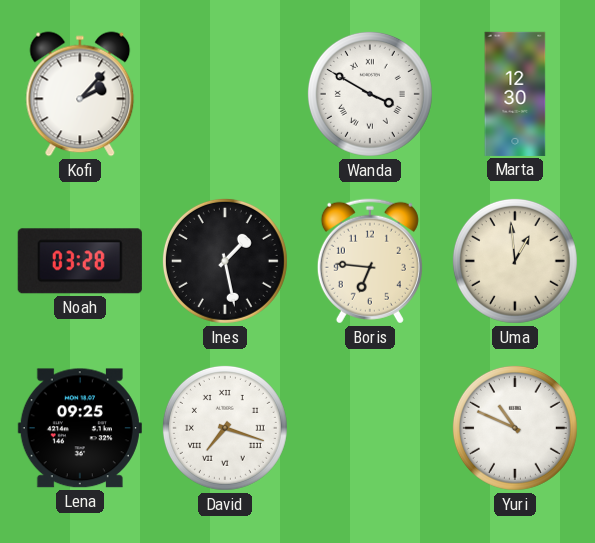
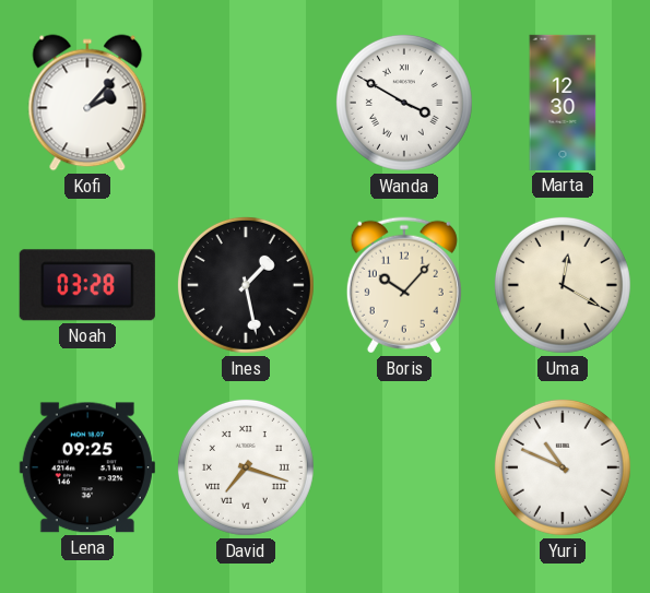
Boris: 6:46 -> 10:07 (404, 285)
Uma: 12:59 -> 12:20 (563, 285)
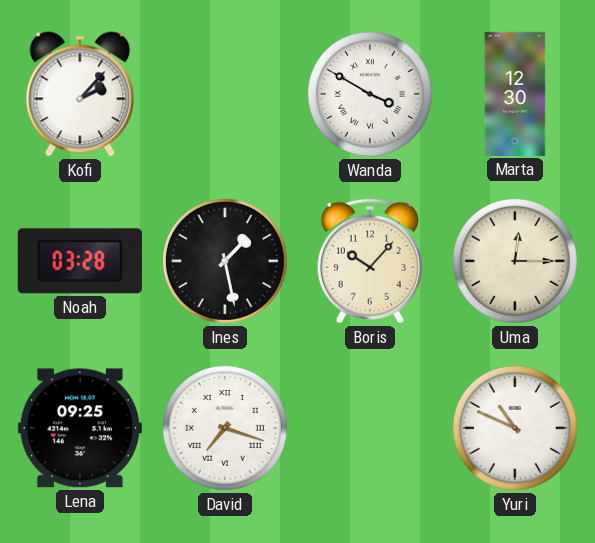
Uma: 12:20 -> 12:15 (515, 261)
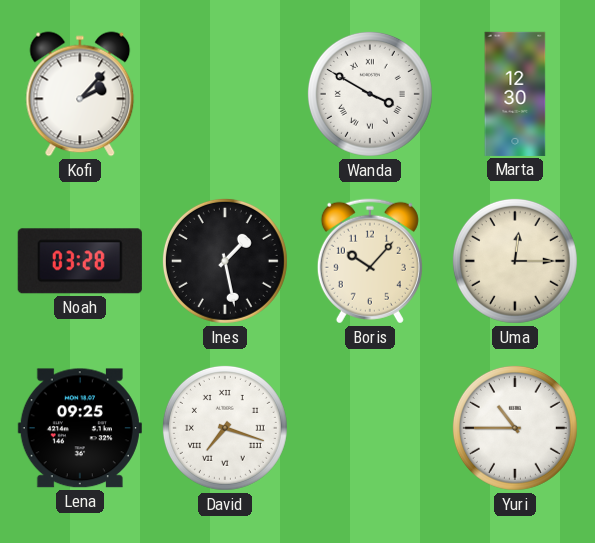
Yuri: 10:49 -> 10:45 (515, 428)
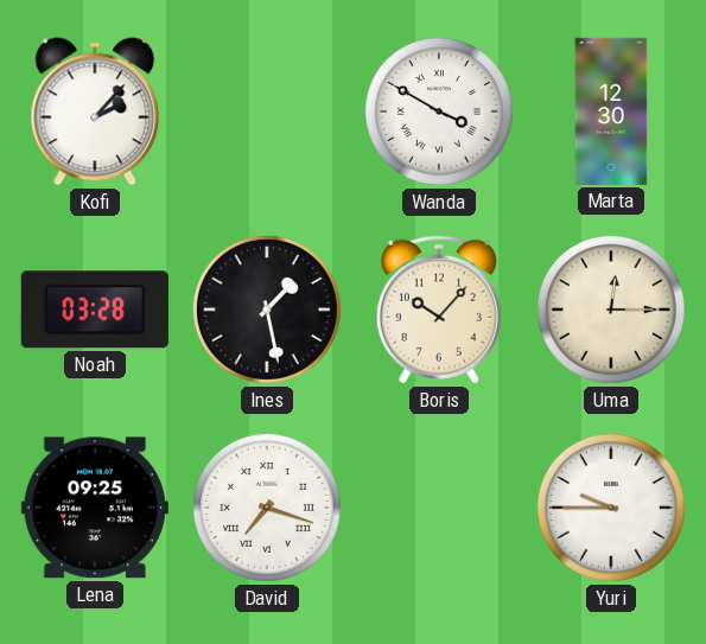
Yuri: 10:45 -> 9:45 (611, 508)
